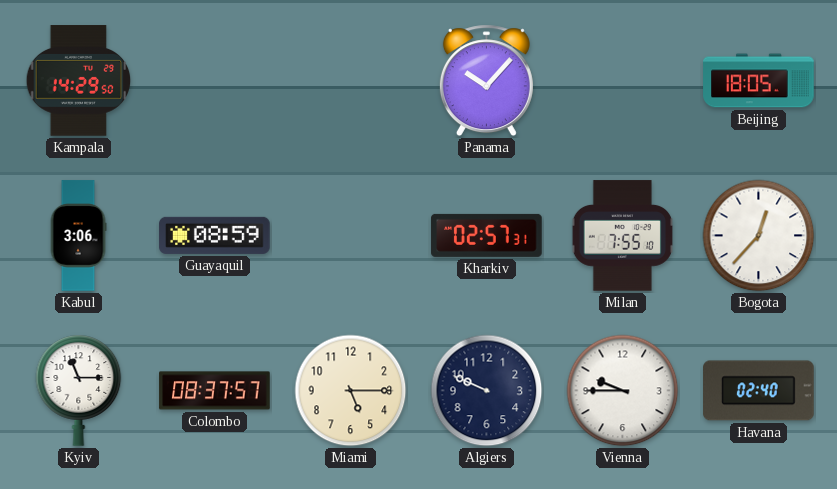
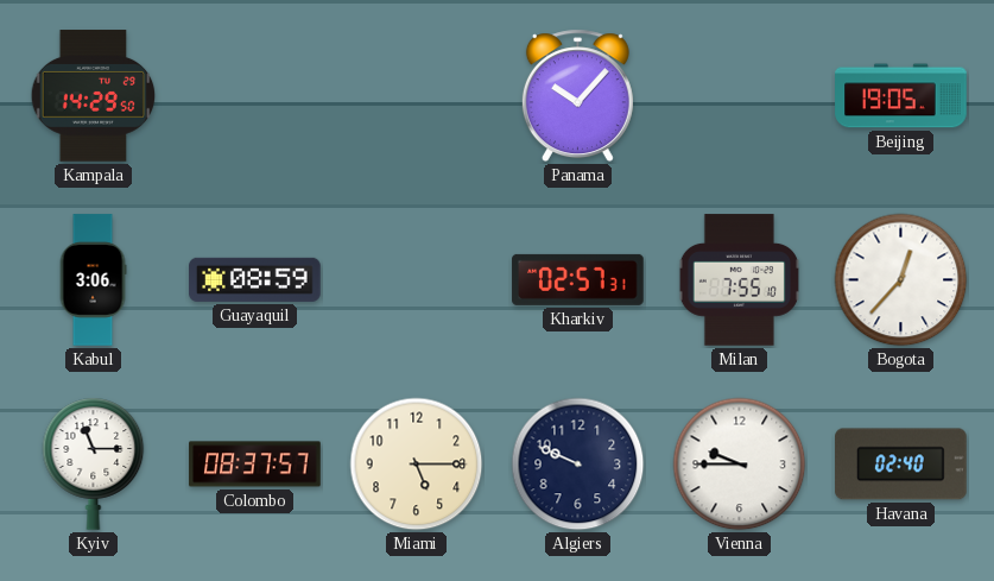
Beijing: 18:05 -> 19:05 (901, 96)
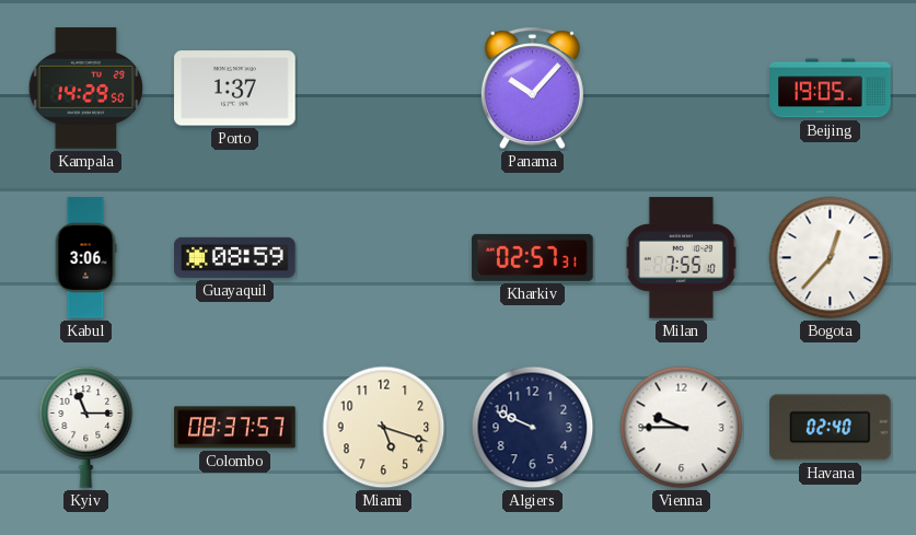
Porto: none -> 1:37 (235, 89)
Miami: 5:15 -> 5:18 (384, 428)
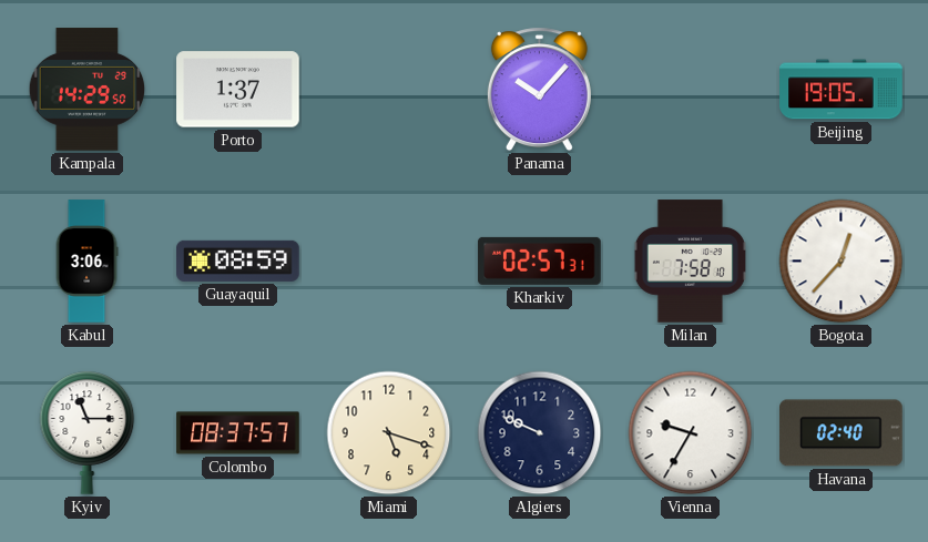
Milan: 7:55 -> 7:58 (690, 262)
Vienna: 9:45 -> 9:35 (691, 433)
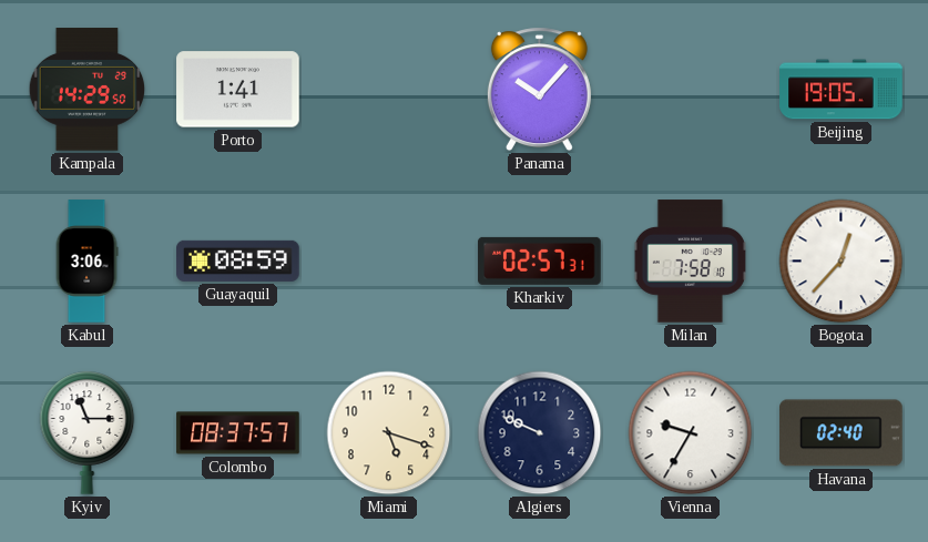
Porto: 1:37 -> 1:41 (238, 90)
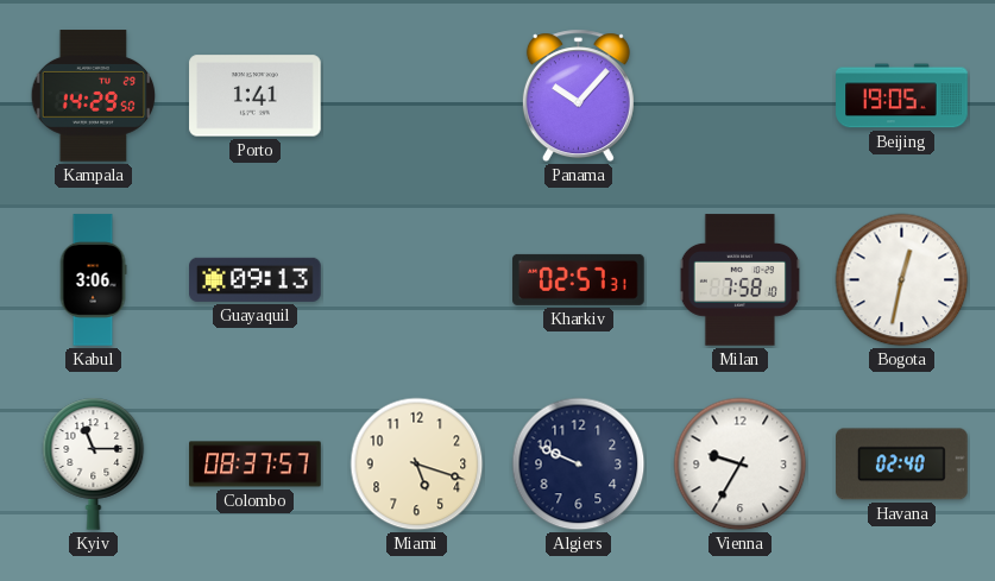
Guayaquil: 08:59 -> 09:13 (256, 279)
Bogota: 12:37 -> 12:32 (902, 280)
